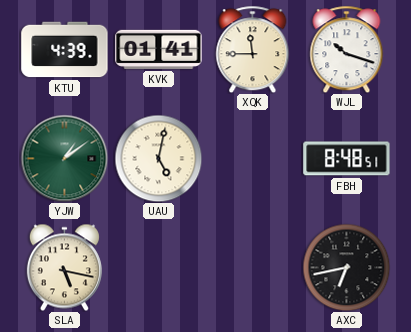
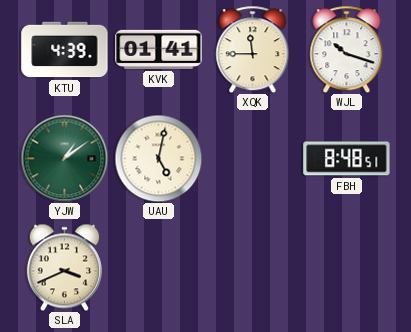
SLA: 5:17 -> 3:41 (64, 267)
AXC: 6:43 -> none (346, 267)
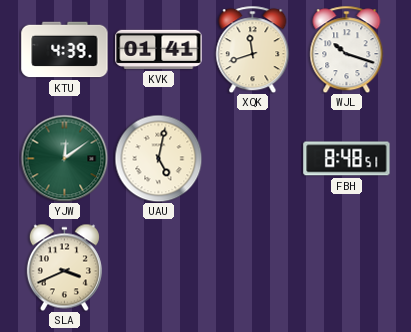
XQK: 11:45 -> 11:42 (253, 49)
YJW: 1:09 -> 12:09 (64, 158)
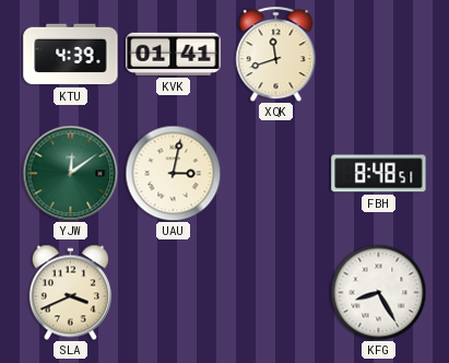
WJL: 10:18 -> none (347, 49)
UAU: 5:02 -> 3:02 (173, 173)
KFG: none -> 8:25 (378, 292)
